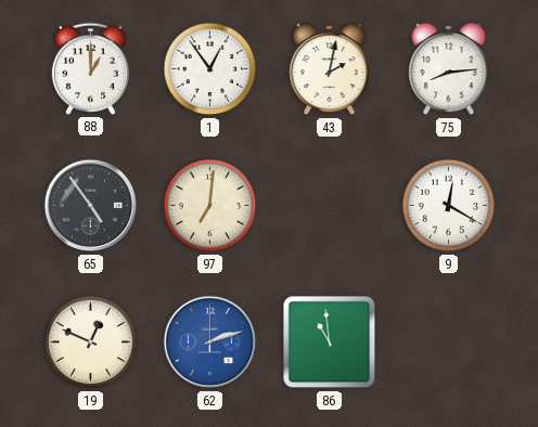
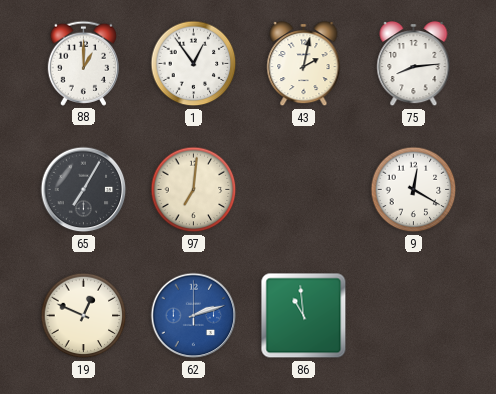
65: 4:54 -> 7:05 (84, 190)
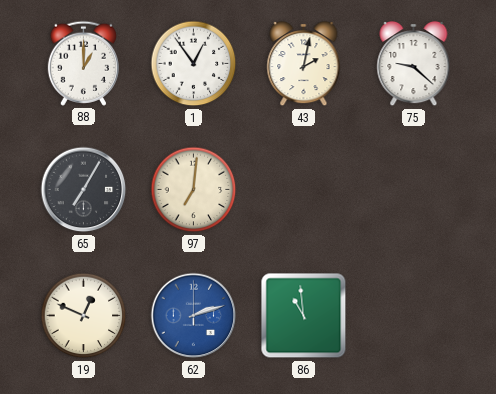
75: 8:14 -> 9:22 (414, 64)
9: 12:20 -> none (414, 190)
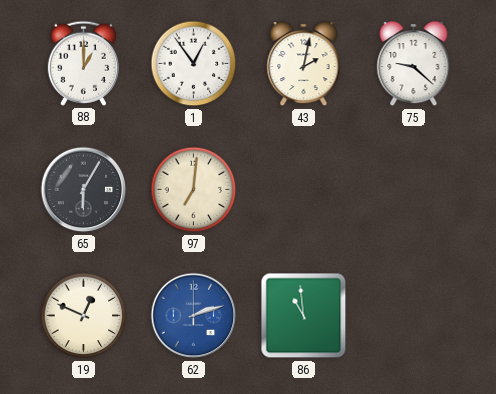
65: 7:05 -> 6:05 (84, 190)
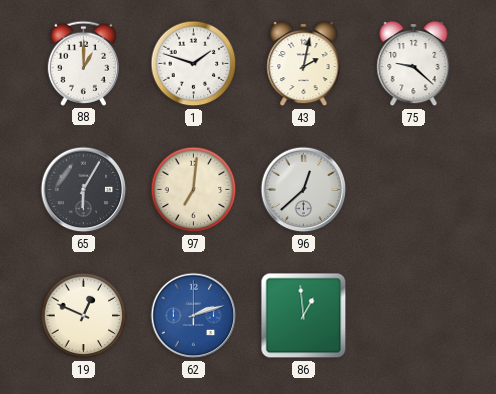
1: 12:54 -> 1:48 (194, 64)
96: none -> 12:38 (304, 190)
86: 10:59 -> 12:59 (304, 316)
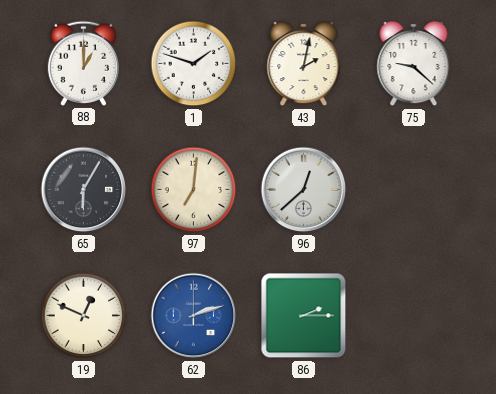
86: 12:59 -> 2:15 (304, 316)
